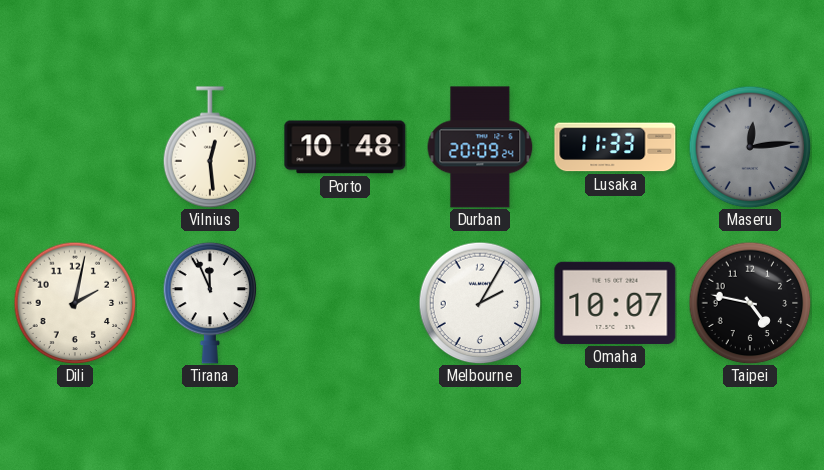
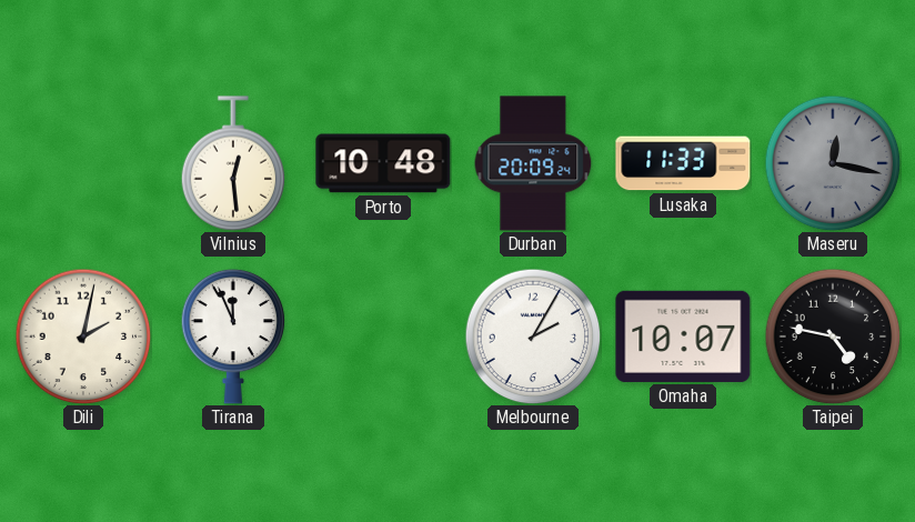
Maseru: 12:14 -> 12:17 (833, 163)
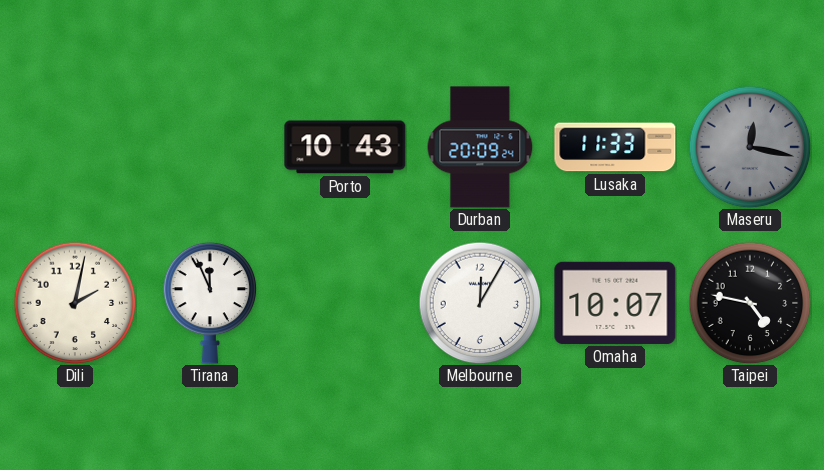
Vilnius: 12:29 -> none (233, 163)
Porto: 10:48 -> 10:43 (345, 147)
Melbourne: 2:05 -> 12:05 (480, 303)
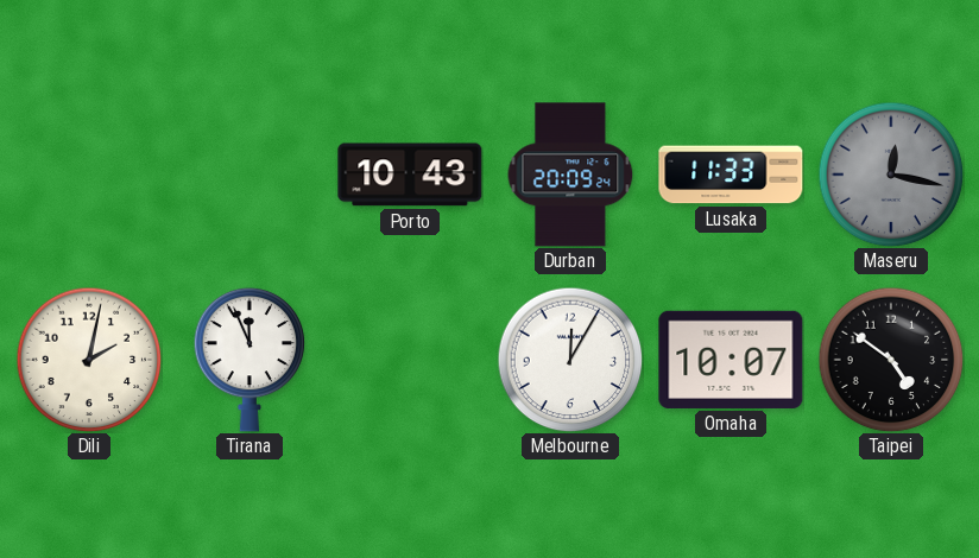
Taipei: 4:47 -> 4:51 (891, 360)
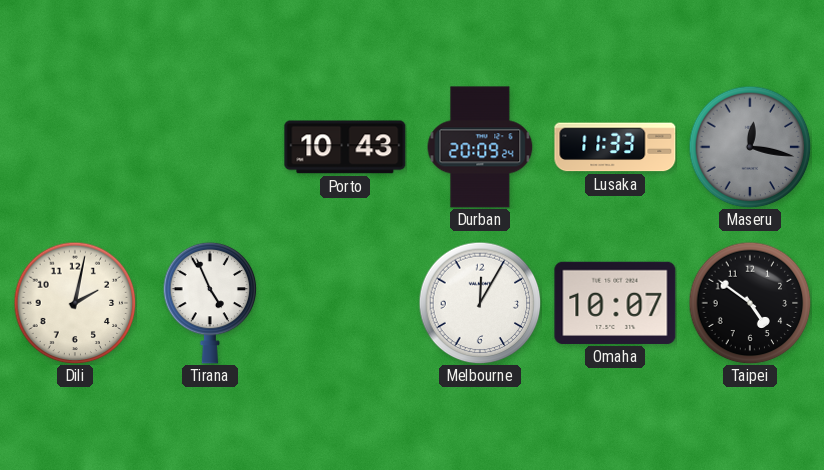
Tirana: 11:56 -> 4:56 (210, 303)
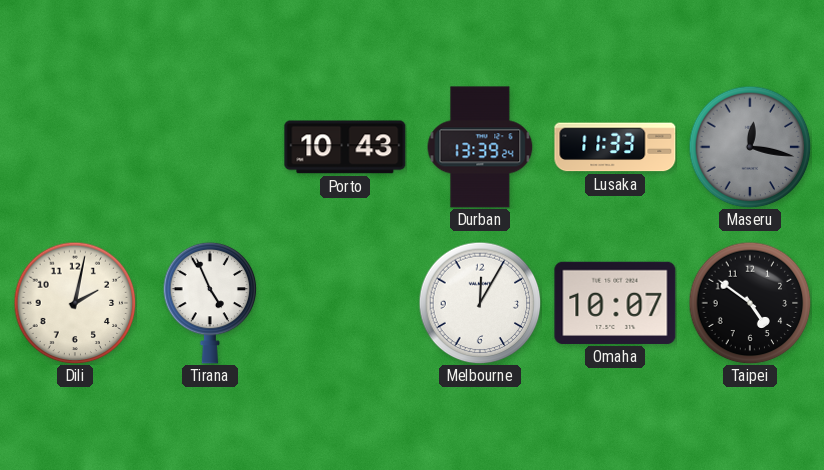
Durban: 20:09 -> 13:39 (480, 147)
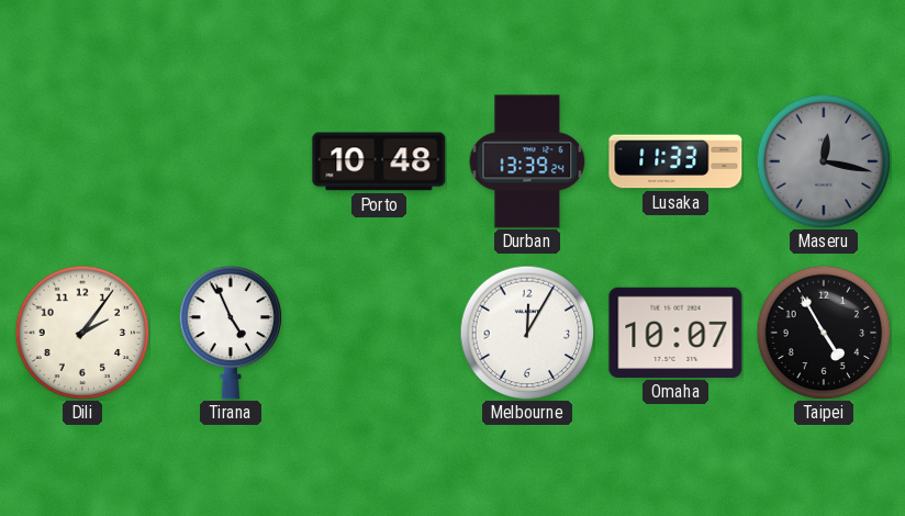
Porto: 10:43 -> 10:48 (379, 161)
Dili: 2:02 -> 2:06 (82, 333)
Taipei: 4:51 -> 4:55 (824, 333)
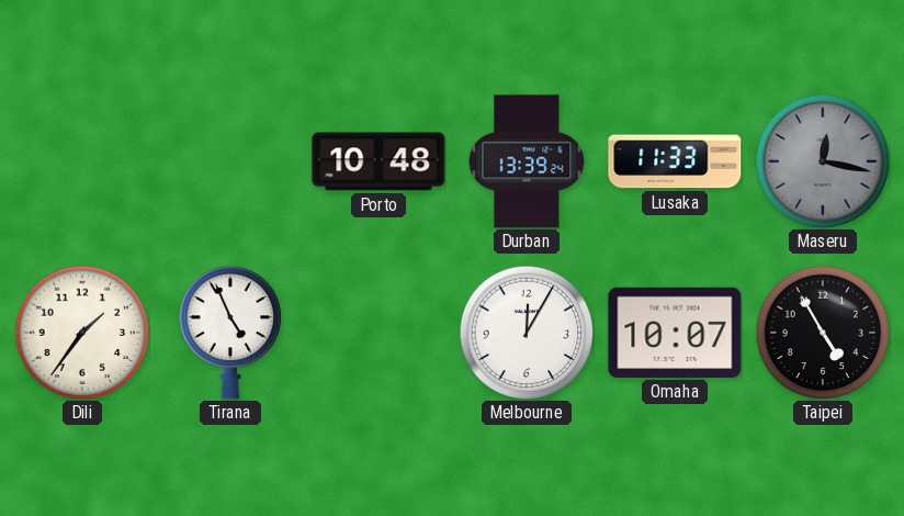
Dili: 2:06 -> 1:36 (82, 333)
